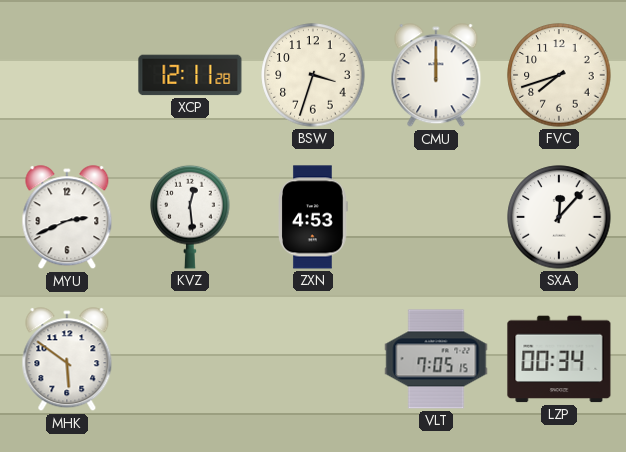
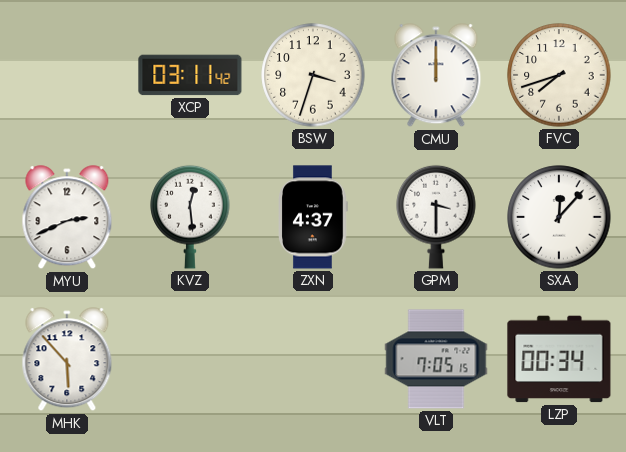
XCP: 12:11 -> 03:11 (190, 75)
ZXN: 4:53 -> 4:37 (313, 217)
GPM: none -> 3:30 (436, 217)
MHK: 5:51 -> 5:53 (67, 360)
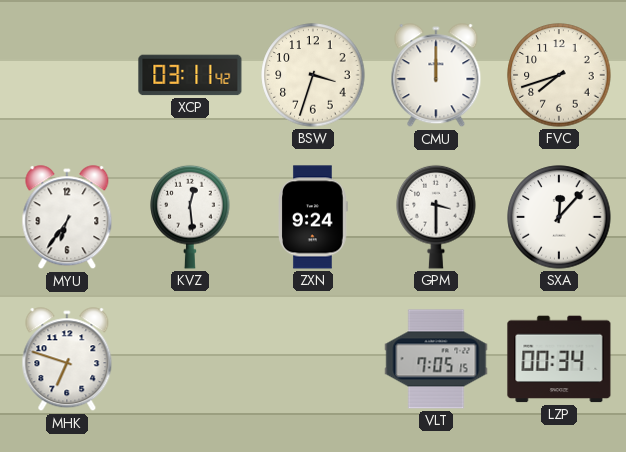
MYU: 2:41 -> 6:36 (67, 218)
ZXN: 4:37 -> 9:24 (313, 217)
MHK: 5:53 -> 6:48 (67, 360)
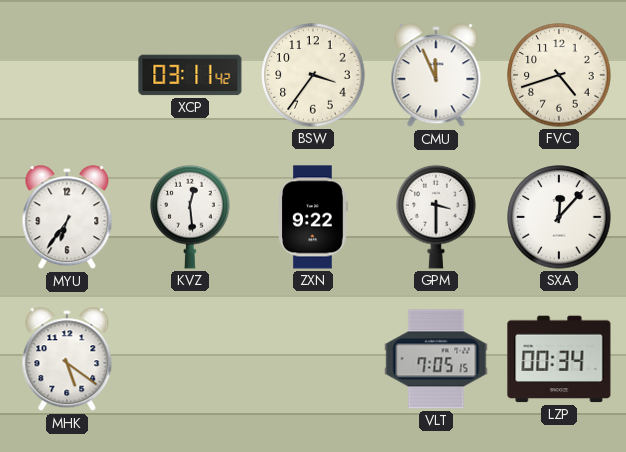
BSW: 3:33 -> 3:36 (313, 75)
CMU: 12:00 -> 11:56 (436, 76)
FVC: 7:42 -> 4:42 (559, 75)
ZXN: 9:24 -> 9:22 (313, 217)
MHK: 6:48 -> 5:21 (67, 360)
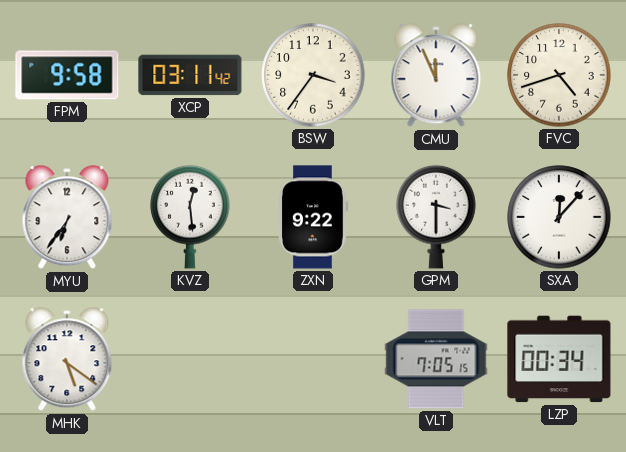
FPM: none -> 9:58 (67, 75)
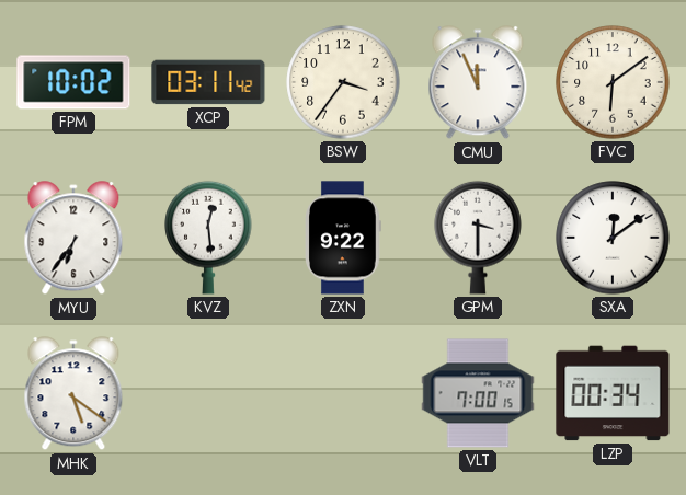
FPM: 9:58 -> 10:02 (73, 82)
FVC: 4:42 -> 6:09 (613, 82)
SXA: 12:07 -> 12:09 (613, 238)
VLT: 7:05 -> 7:00 (478, 393)
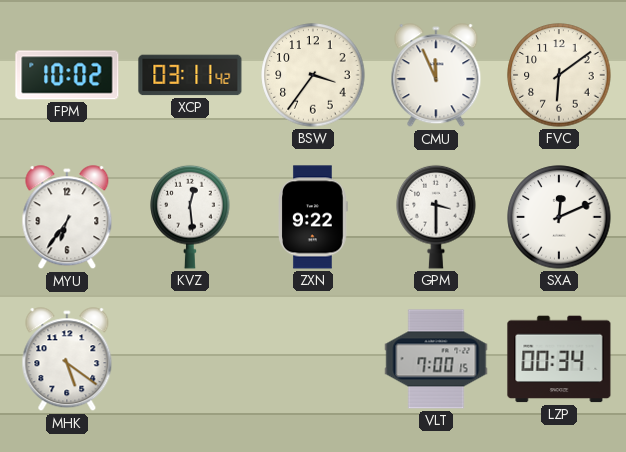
SXA: 12:09 -> 12:11 (559, 217)
